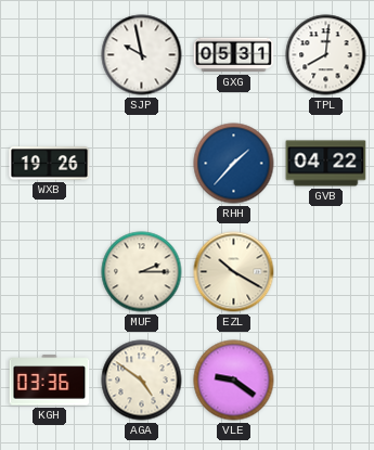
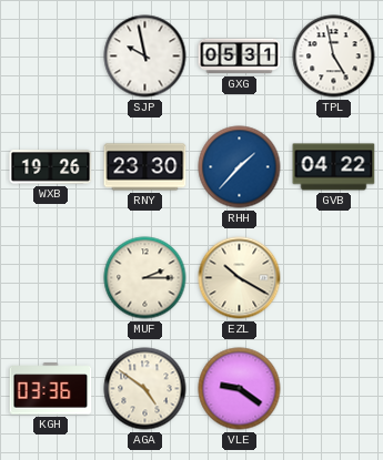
TPL: 8:01 -> 4:58 (334, 57)
RNY: none -> 23:30 (145, 167)
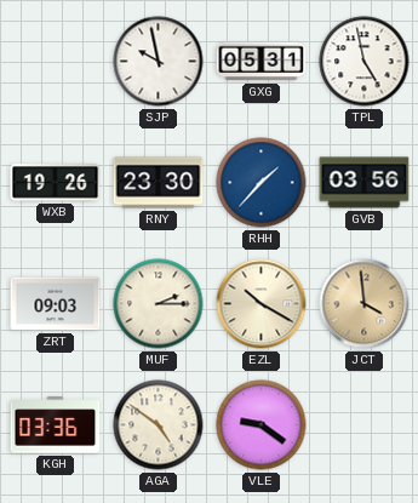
GVB: 04:22 -> 03:56 (365, 183)
ZRT: none -> 09:03 (56, 304)
JCT: none -> 3:59 (365, 304)
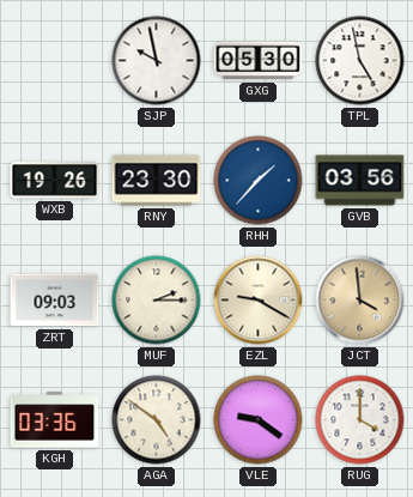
GXG: 05:31 -> 05:30 (259, 61)
EZL: 10:20 -> 9:20 (259, 301)
RUG: none -> 4:00 (360, 420)
